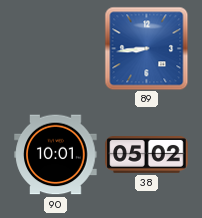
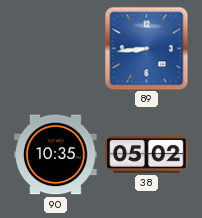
90: 10:01 -> 10:35 (56, 155)
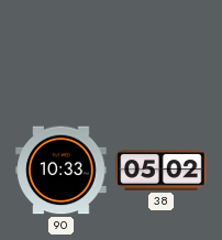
89: 8:44 -> none (146, 48)
90: 10:35 -> 10:33 (62, 171)
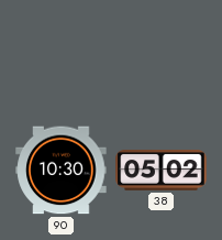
90: 10:33 -> 10:30 (62, 171)
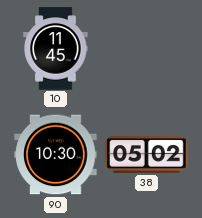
10: none -> 11:45 (56, 49)
